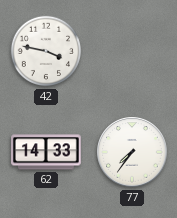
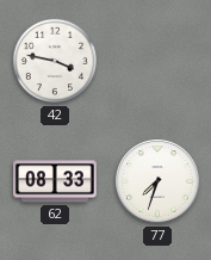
62: 14:33 -> 08:33 (56, 181)
77: 7:36 -> 7:33 (157, 181)
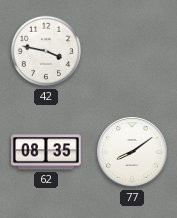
62: 08:33 -> 08:35 (47, 152)
77: 7:33 -> 8:09 (132, 152)
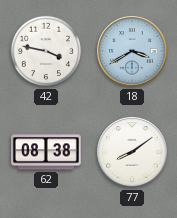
18: none -> 3:40 (132, 51)
62: 08:35 -> 08:38 (47, 152)
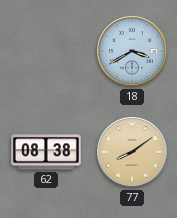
42: 3:47 -> none (46, 51)
77 dial: white -> champagne (132, 152)
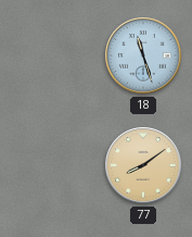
18: 3:40 -> 11:27 (143, 55)
62: 08:38 -> none (47, 152)
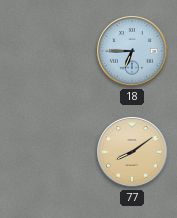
18: 11:27 -> 6:45 (132, 51)
